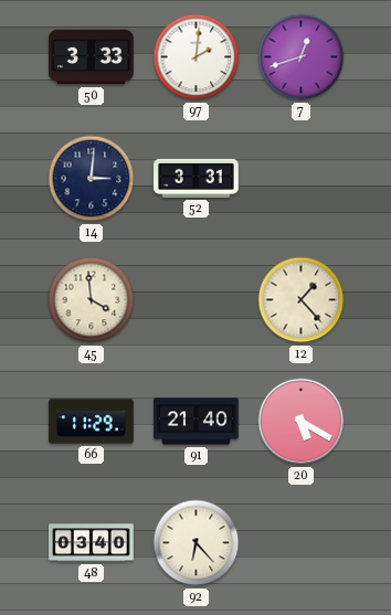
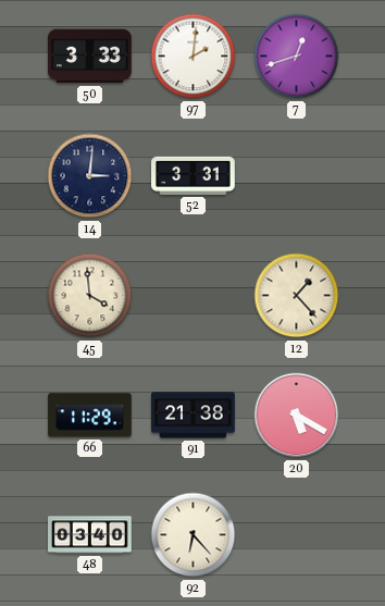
91: 21:40 -> 21:38 (194, 416)
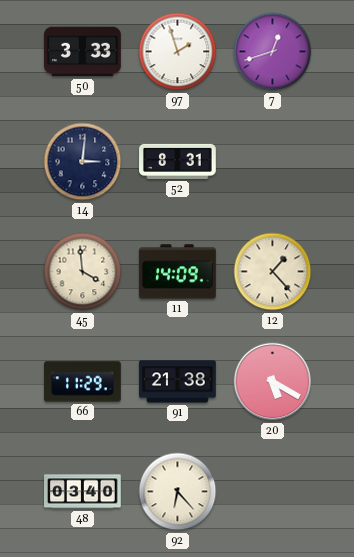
97: 2:01 -> 1:57 (178, 52)
52: 3:31 -> 8:31 (178, 161)
11: none -> 14:09 (178, 272)
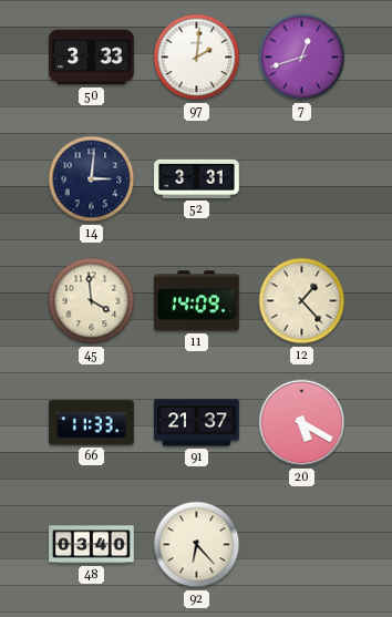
97: 1:57 -> 2:01 (197, 58)
52: 8:31 -> 3:31 (197, 178)
66: 11:29 -> 11:33 (92, 423)
91: 21:38 -> 21:37 (197, 423)
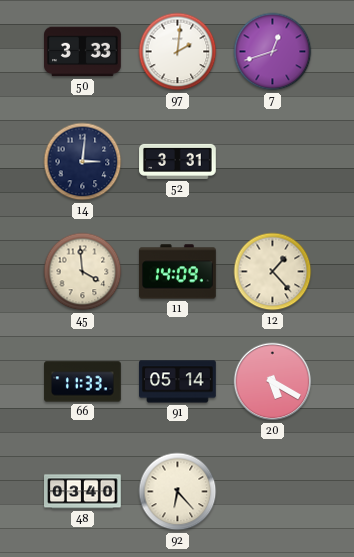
91: 21:37 -> 05:14 (178, 382)
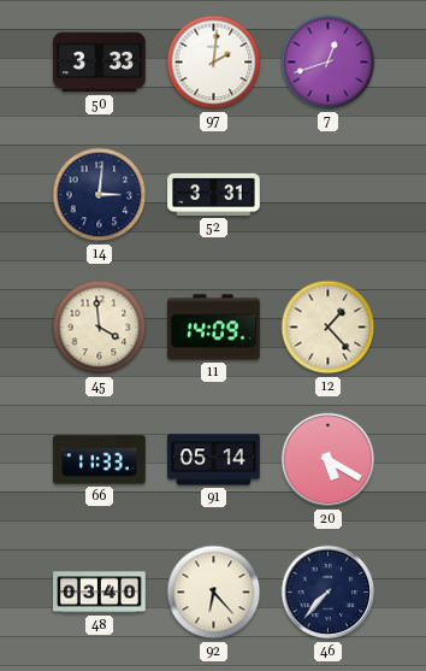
46: none -> 7:37 (329, 593)
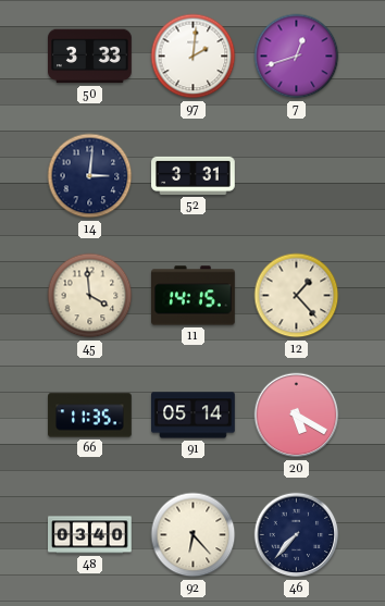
11: 14:09 -> 14:15 (194, 296)
66: 11:33 -> 11:35 (90, 416)
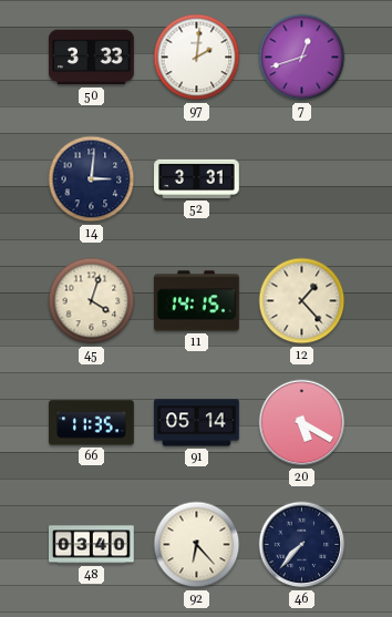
45: 3:59 -> 4:03 (92, 301)
